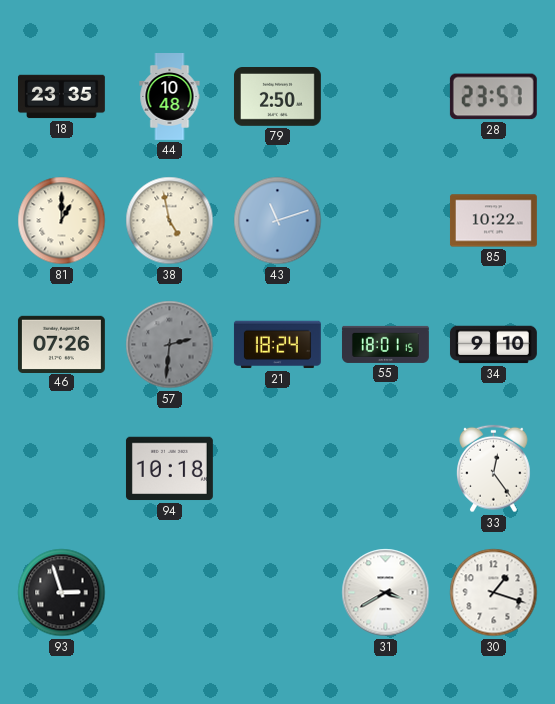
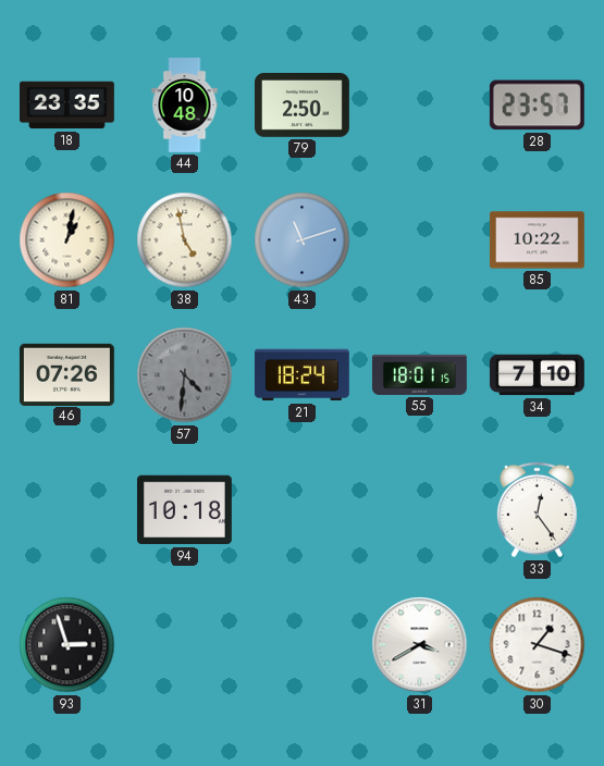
81: 1:00 -> 1:02 (67, 240)
57: 2:31 -> 4:31 (185, 375)
34: 9:10 -> 7:10 (537, 375)
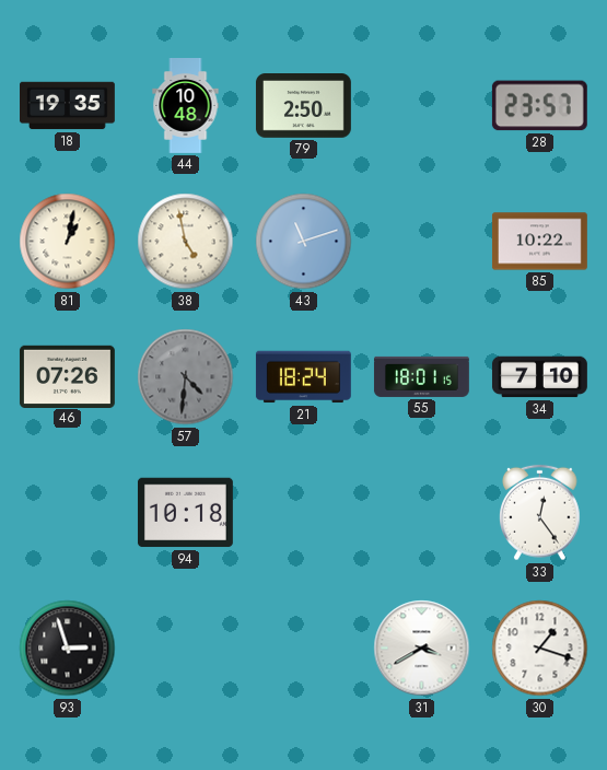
18: 23:35 -> 19:35 (68, 106)
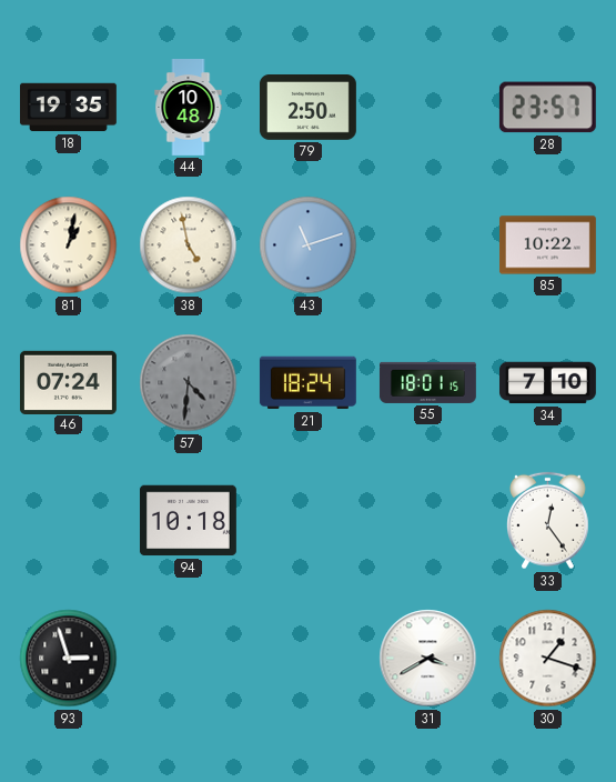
46: 07:26 -> 07:24 (68, 382)
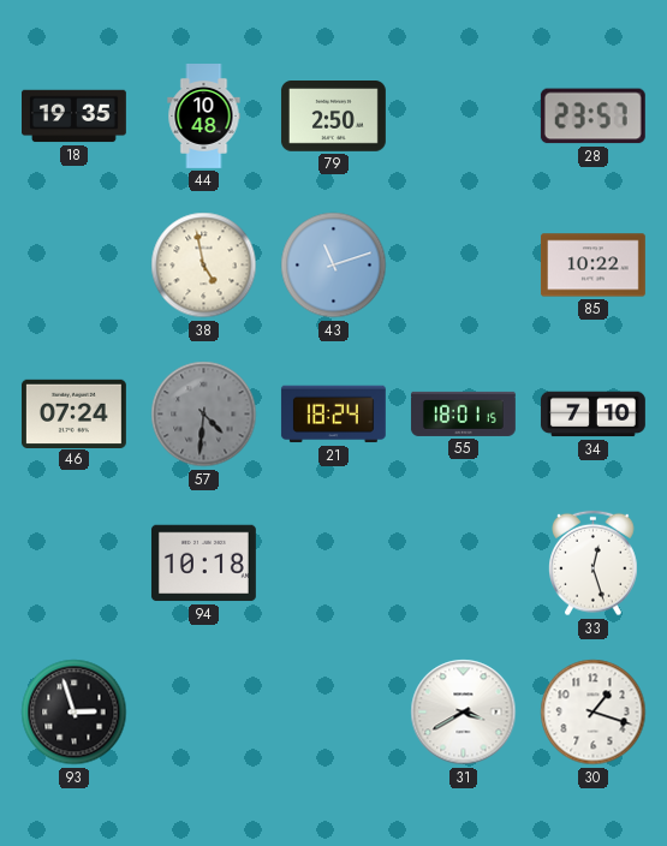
81: 1:02 -> none (69, 245)
33: 12:24 -> 12:27 (594, 564)
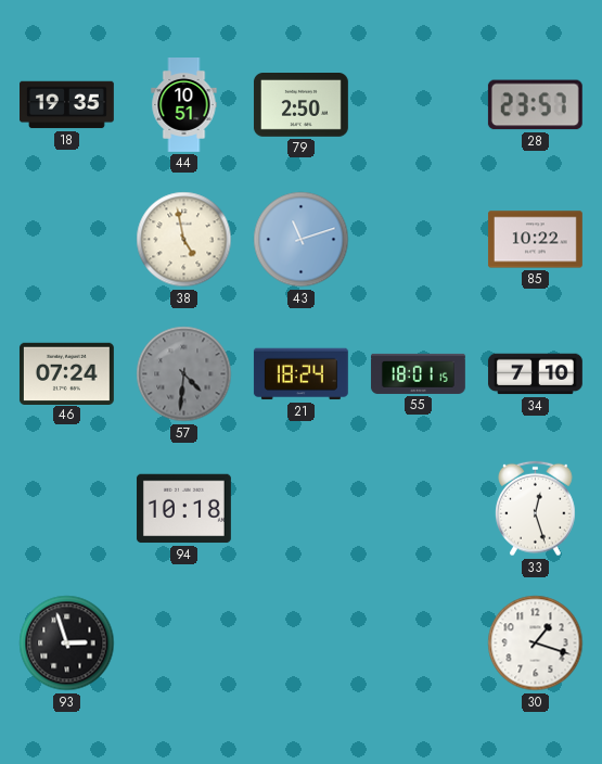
44: 10:48 -> 10:51 (184, 105)
31: 3:40 -> none (464, 713)
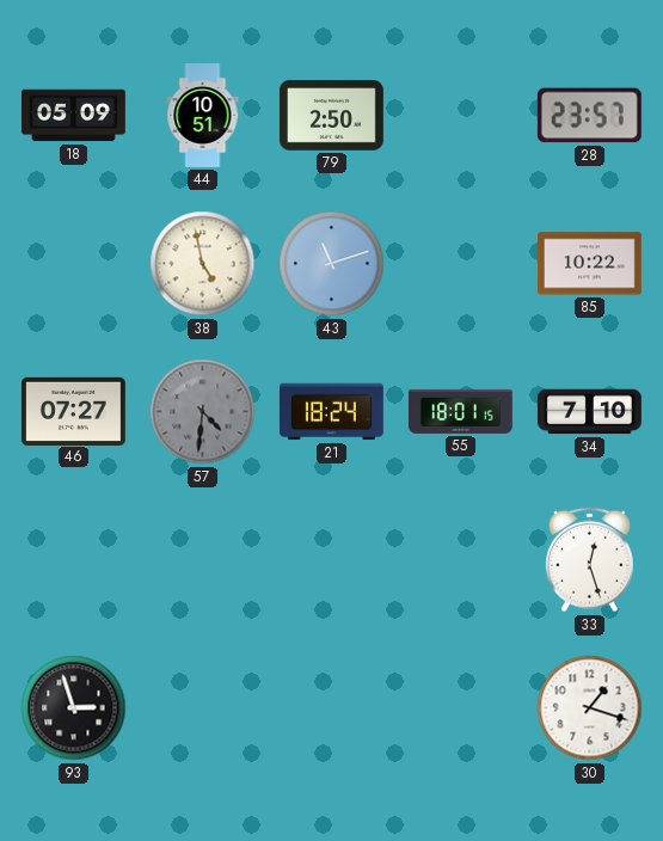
18: 19:35 -> 05:09 (74, 116)
46: 07:24 -> 07:27 (73, 411)
94: 10:18 -> none (183, 509)
